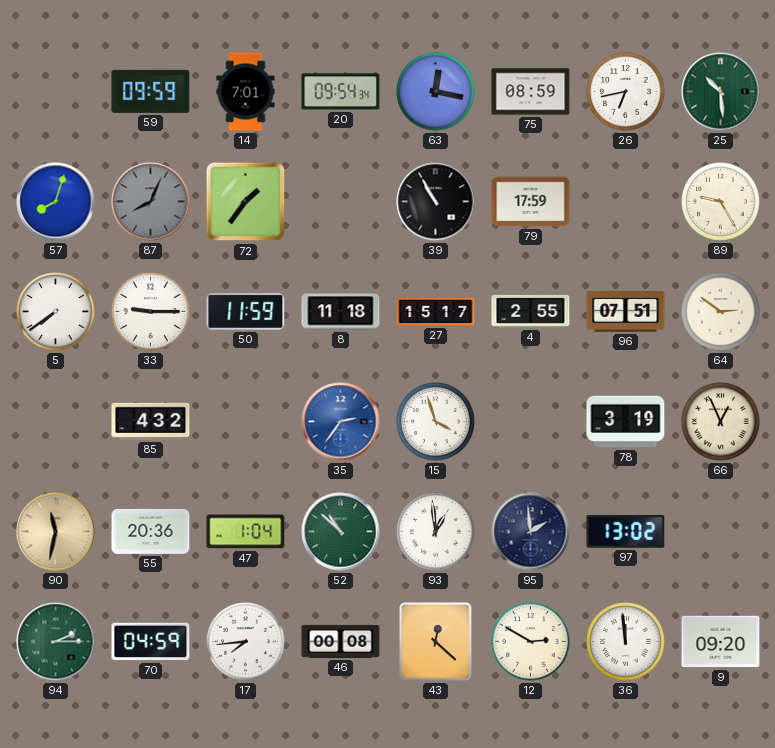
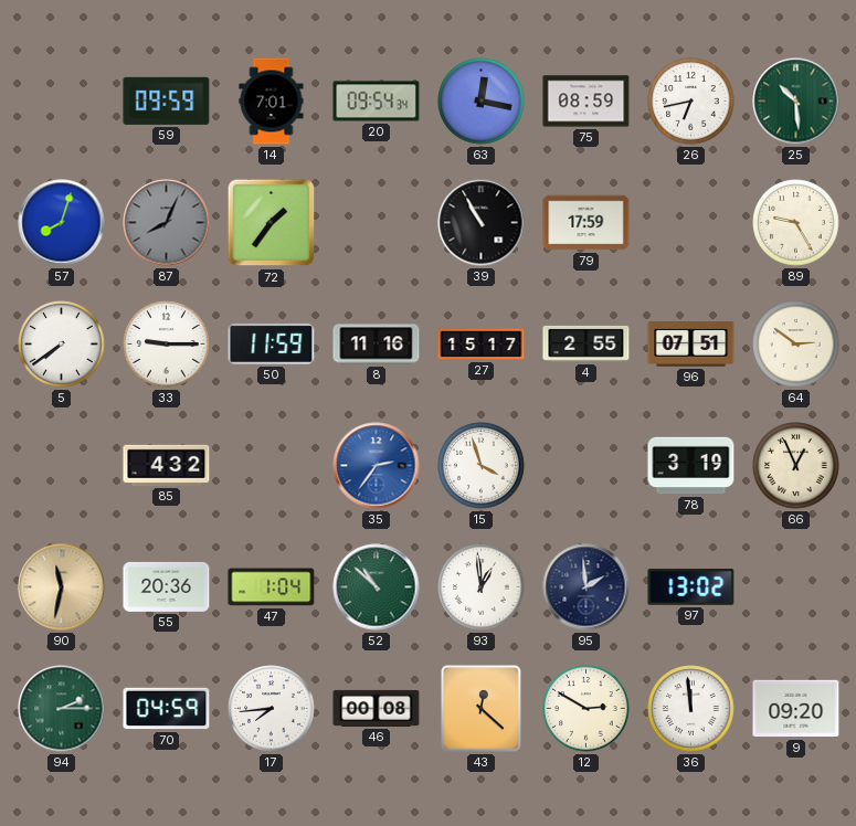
8: 11:18 -> 11:16 (377, 345)
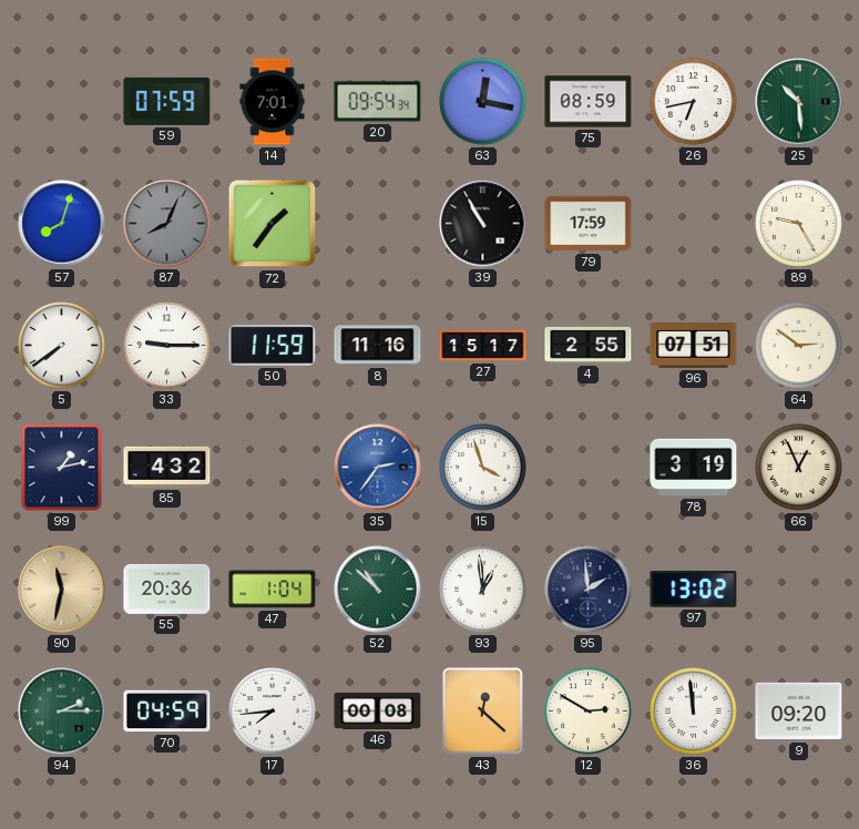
59: 09:59 -> 07:59 (167, 101)
99: none -> 1:13 (62, 468)
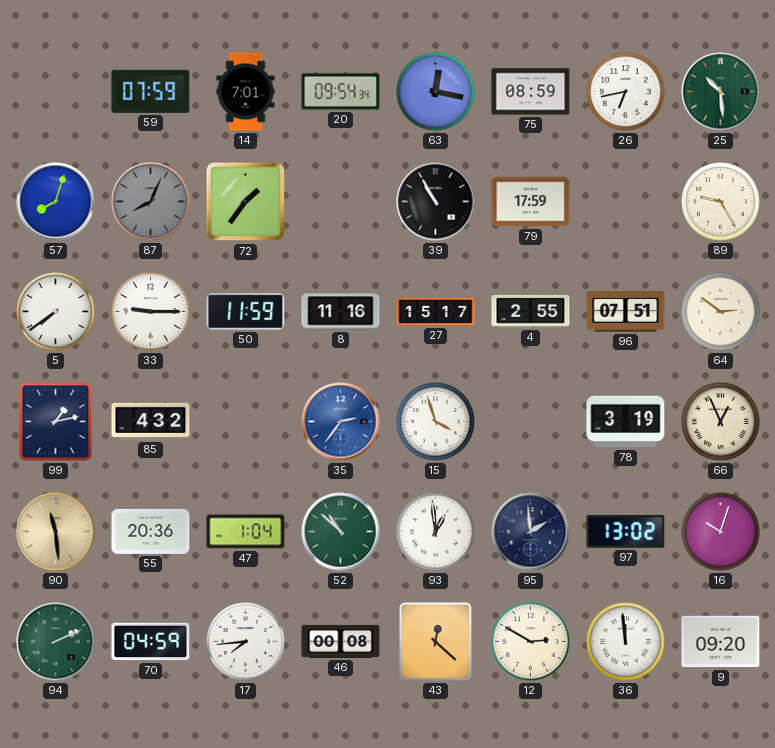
90: 11:32 -> 11:29 (56, 532)
16: none -> 10:03 (721, 532)
94: 2:15 -> 2:11 (56, 642)
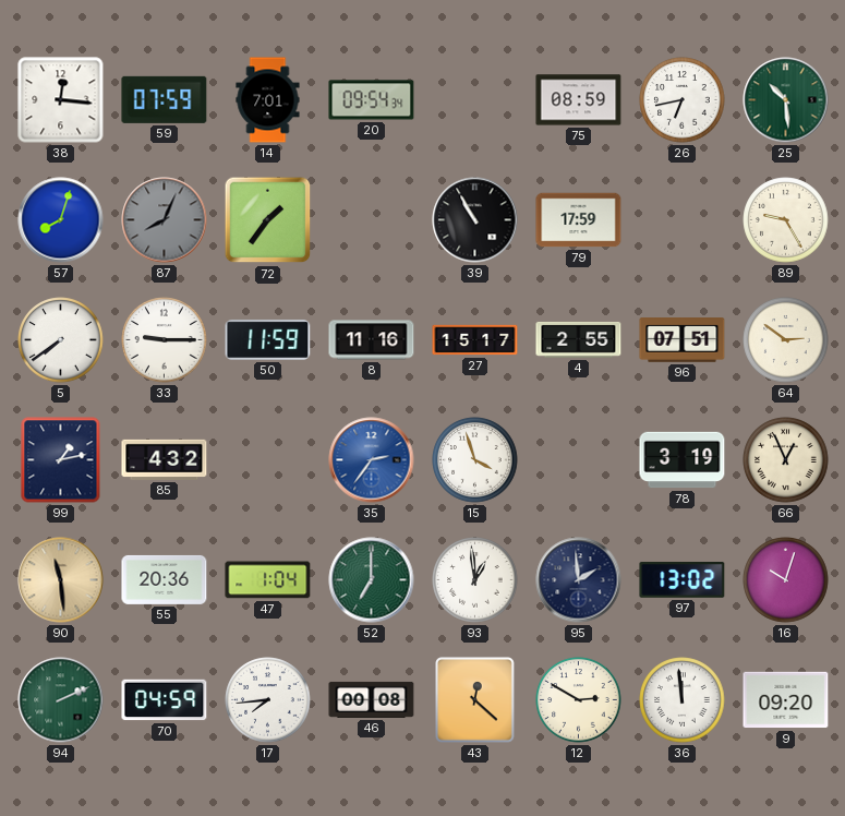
38: none -> 12:16 (61, 100)
63: 12:17 -> none (436, 92)
52: 10:52 -> 7:00 (372, 580)
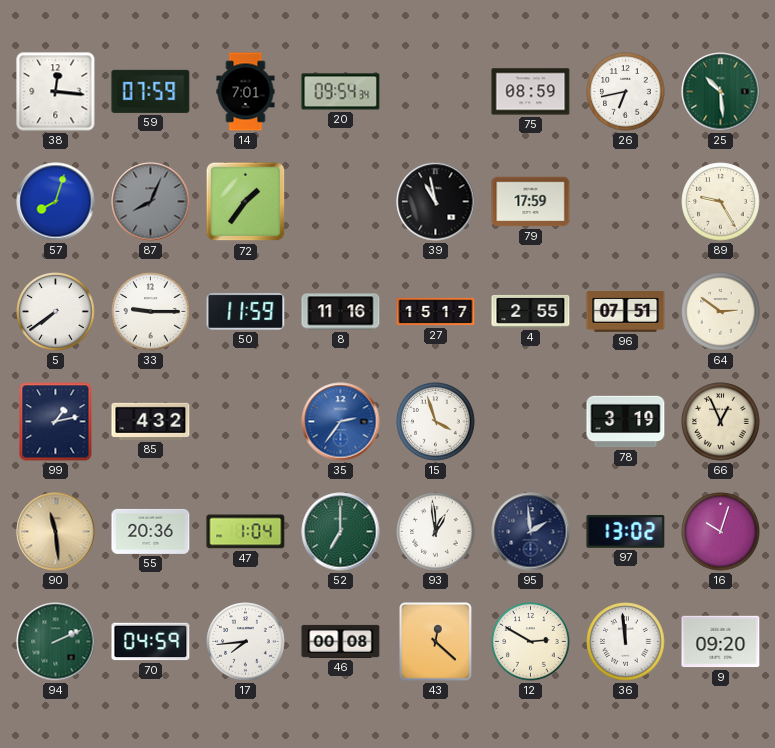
39: 10:55 -> 10:58 (436, 202)
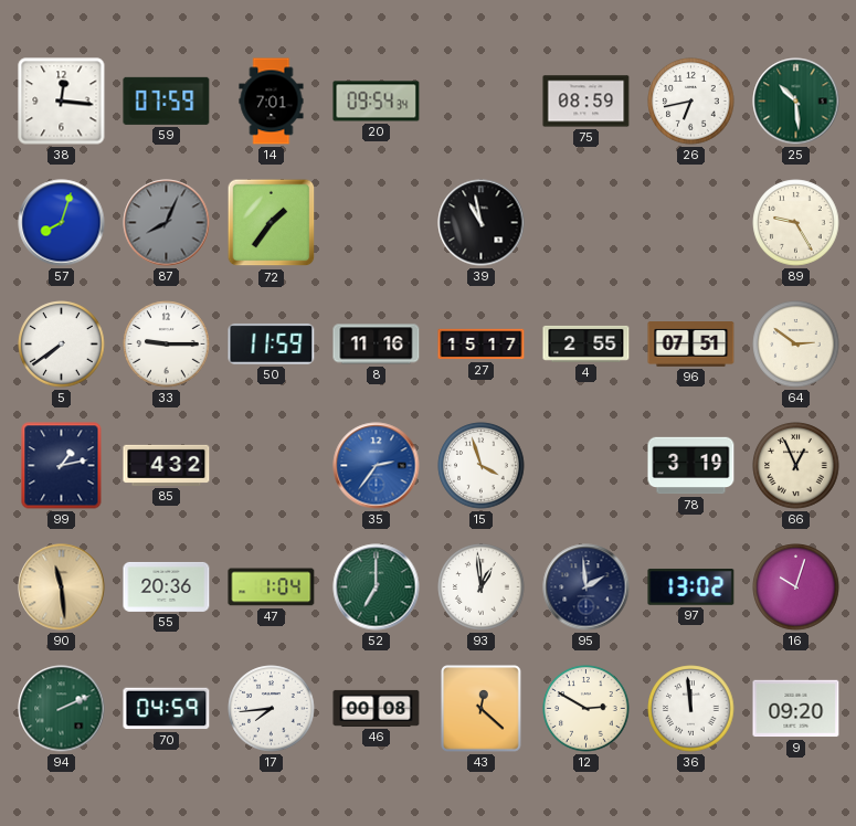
79: 17:59 -> none (531, 202)
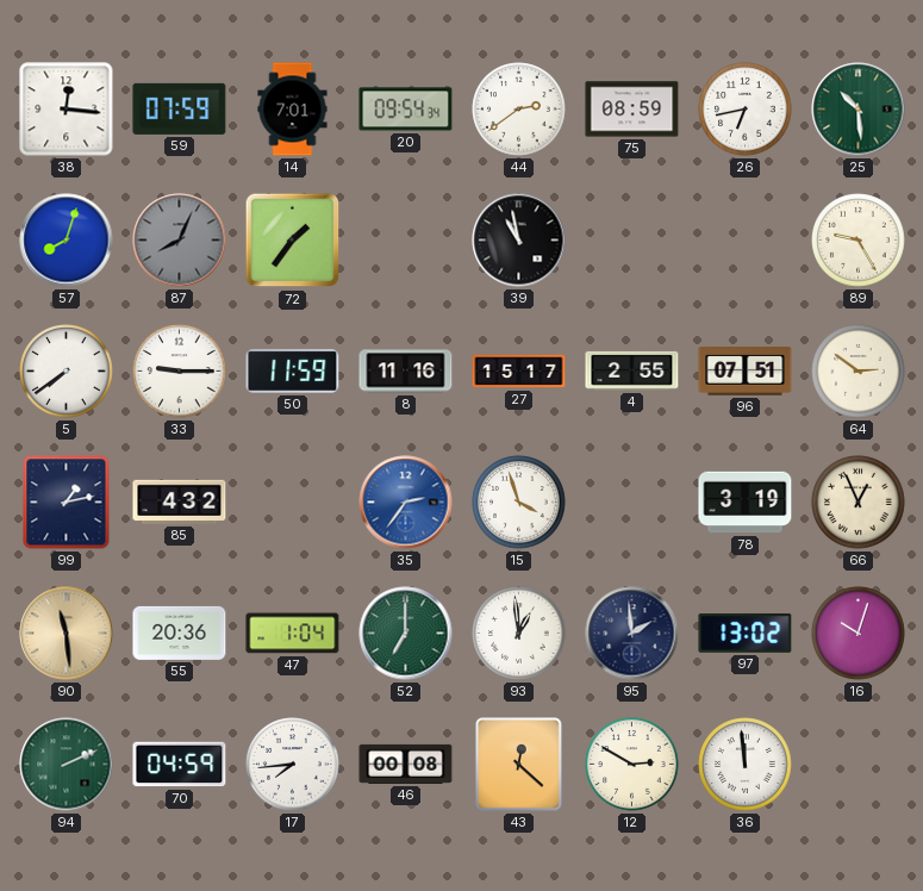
44: none -> 2:39 (519, 110)
9: 09:20 -> none (796, 709)
